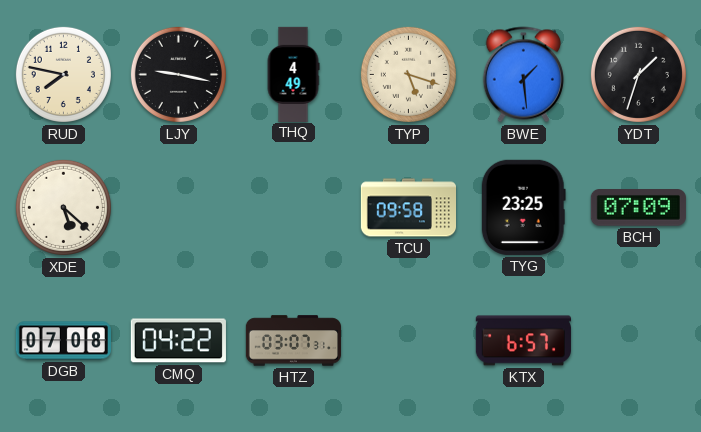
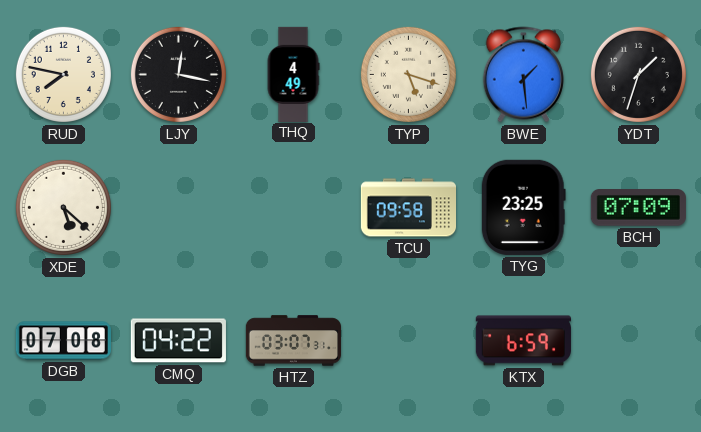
LJY: 9:17 -> 12:17 (178, 74)
KTX: 6:57 -> 6:59 (523, 341)
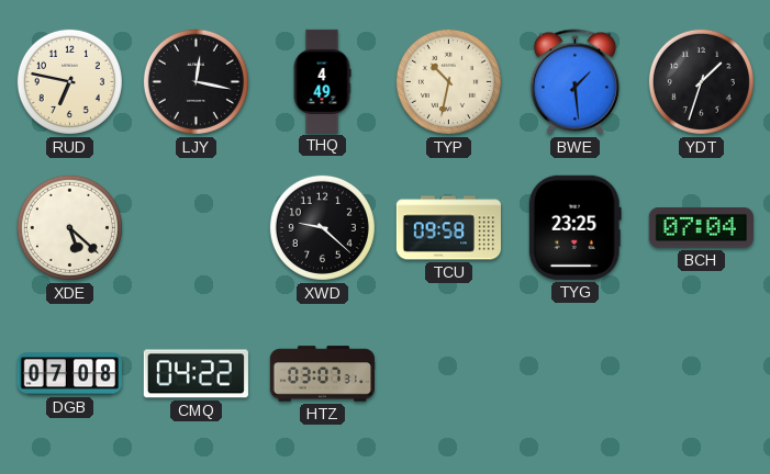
RUD: 7:47 -> 6:47 (69, 81)
TYP: 5:18 -> 10:32 (448, 81)
XWD: none -> 9:22 (322, 227)
BCH: 07:09 -> 07:04 (701, 228)
KTX: 6:59 -> none (523, 341)
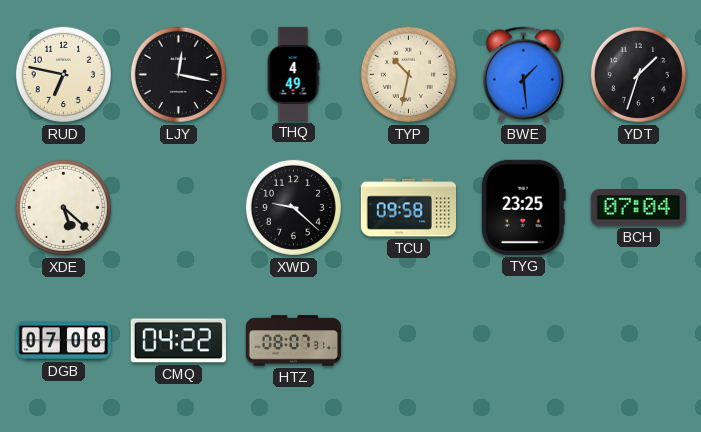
HTZ: 03:07 -> 08:07 (293, 341)
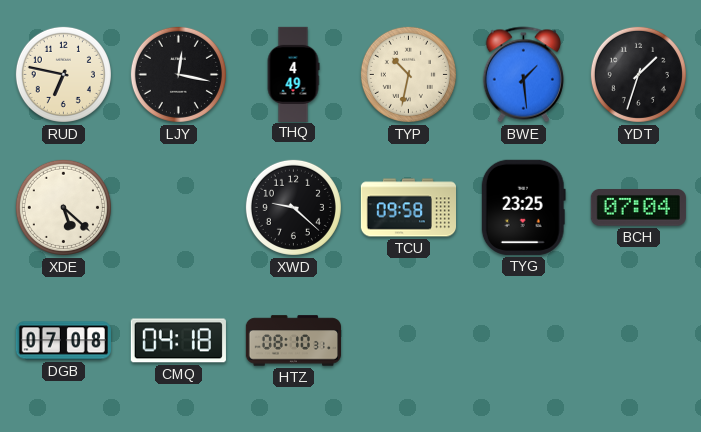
CMQ: 04:22 -> 04:18 (178, 341)
HTZ: 08:07 -> 08:10 (293, 341)
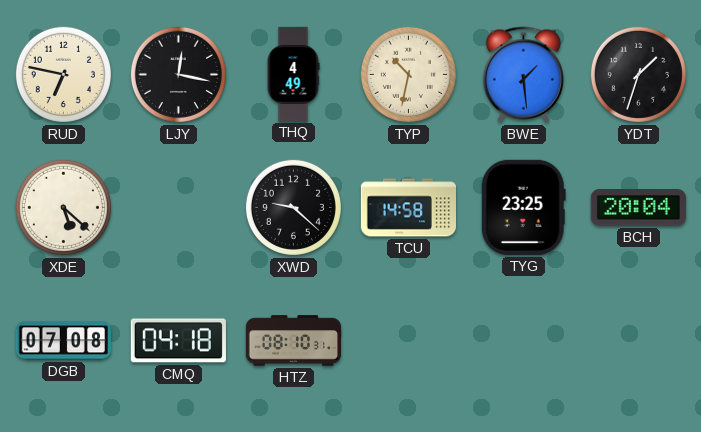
TCU: 09:58 -> 14:58 (408, 208)
BCH: 07:04 -> 20:04 (638, 208)
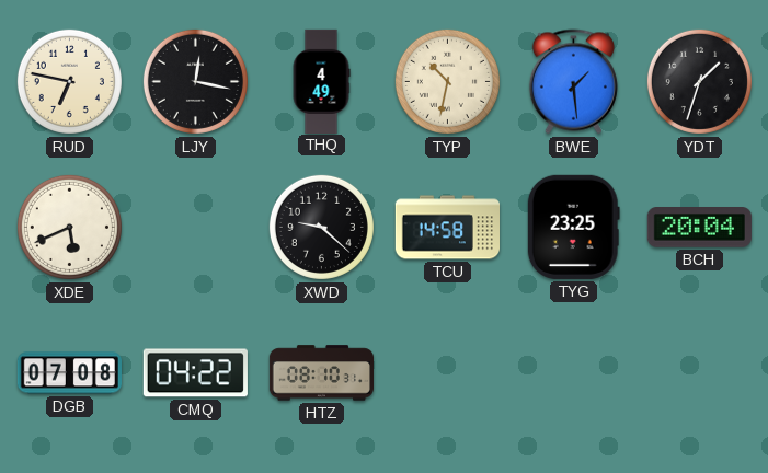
XDE: 5:22 -> 5:41 (69, 227)
CMQ: 04:18 -> 04:22 (195, 373)
